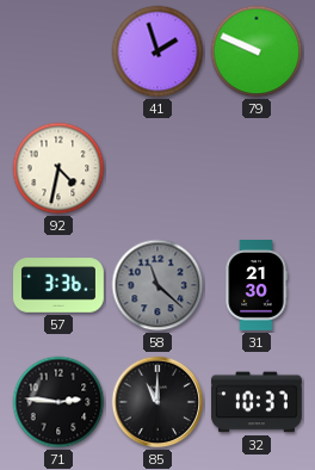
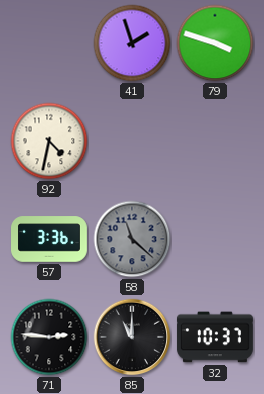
79: 9:49 -> 3:48 (215, 43)
31: 21:30 -> none (257, 286)
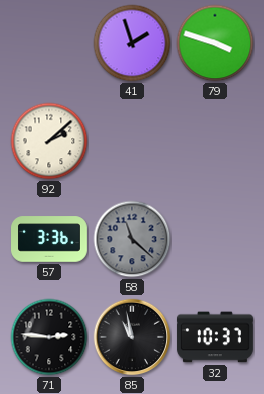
92: 4:32 -> 2:08 (49, 141)
85: 11:00 -> 10:58 (132, 337)
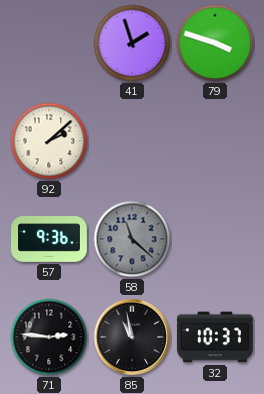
57: 3:36 -> 9:36 (50, 239)
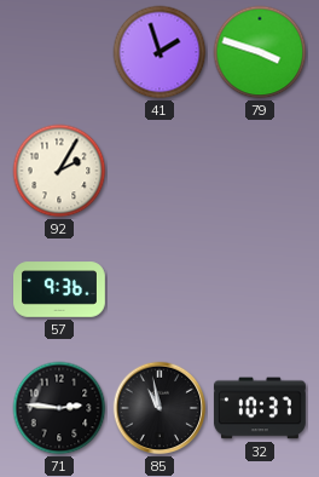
92: 2:08 -> 2:05 (59, 171)
58: 11:22 -> none (132, 239)
